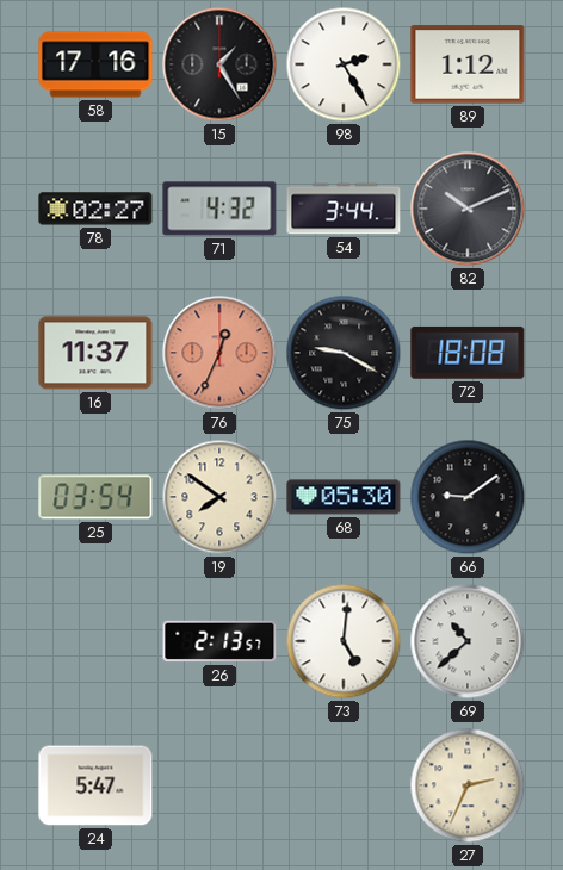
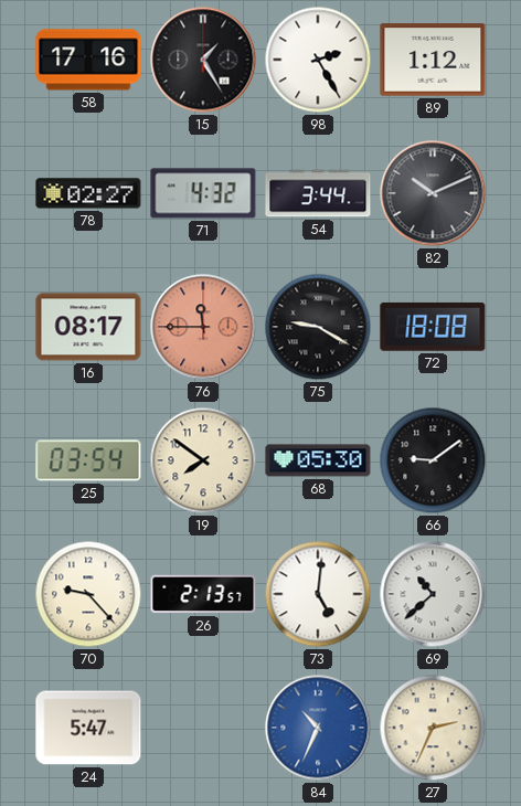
16: 11:37 -> 08:17 (88, 327)
76: 12:34 -> 11:45 (203, 327)
70: none -> 9:23 (88, 594)
84: none -> 10:34 (318, 728)
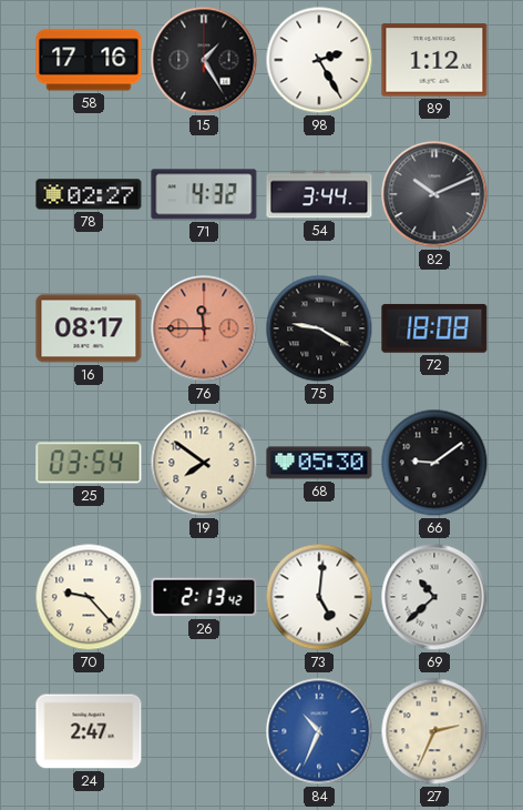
26: 2:13:57 -> 2:13:42 (204, 597)
24: 5:47 -> 2:47 (89, 731)
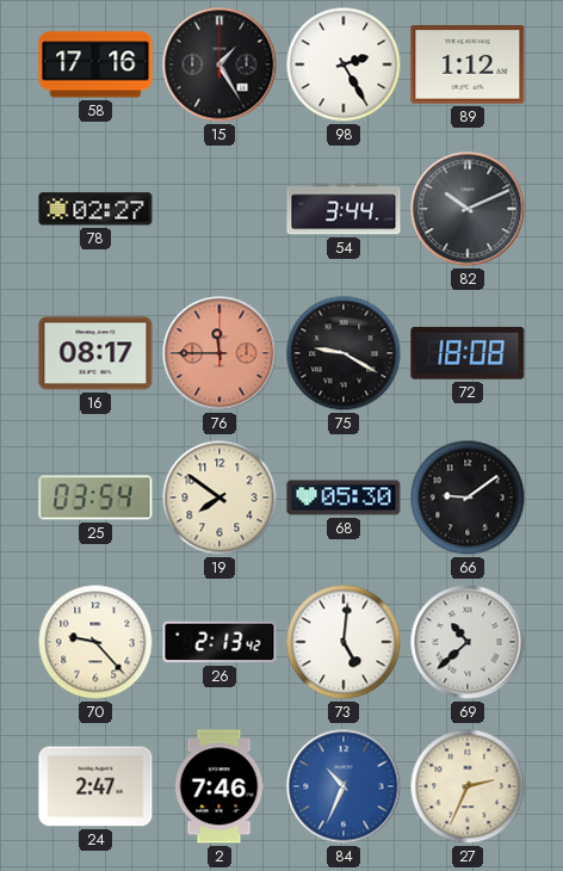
71: 4:32 -> none (204, 194)
2: none -> 7:46 (219, 786)
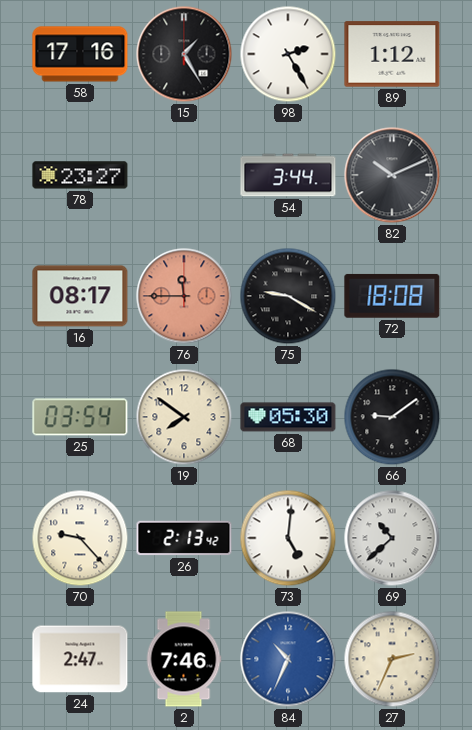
78: 02:27 -> 23:27 (80, 175)
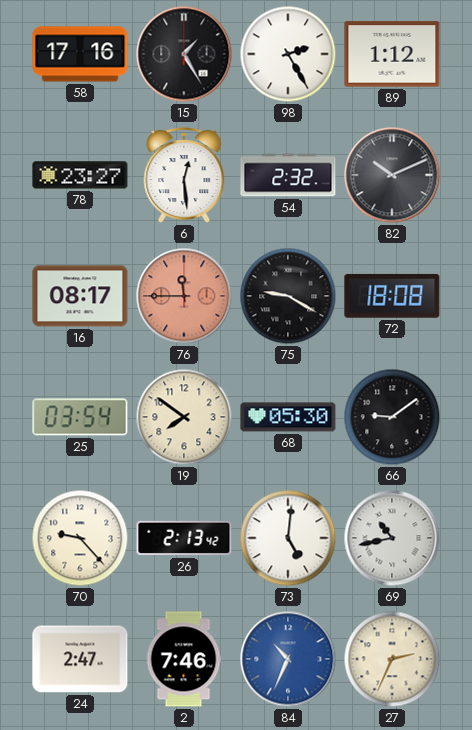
6: none -> 12:29 (184, 176)
54: 3:44 -> 2:32 (288, 175)
69: 10:38 -> 10:43 (392, 538)
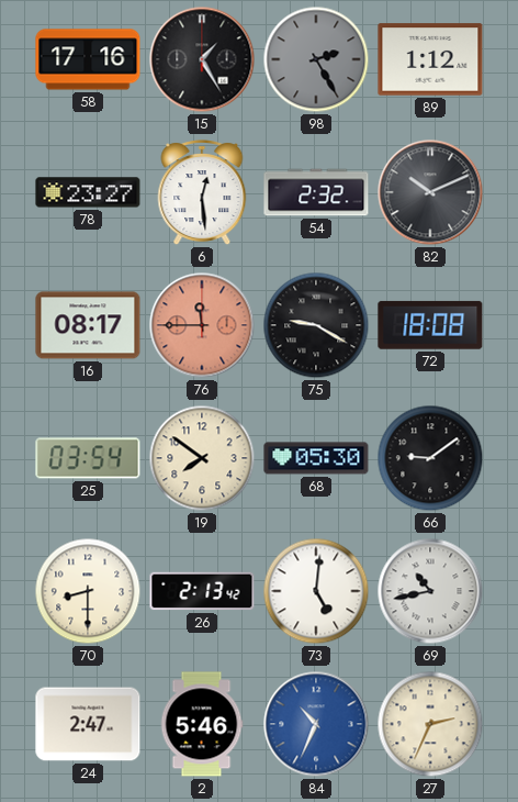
98 dial: white -> grey (316, 59)
70: 9:23 -> 8:30 (88, 591)
2: 7:46 -> 5:46 (202, 724)
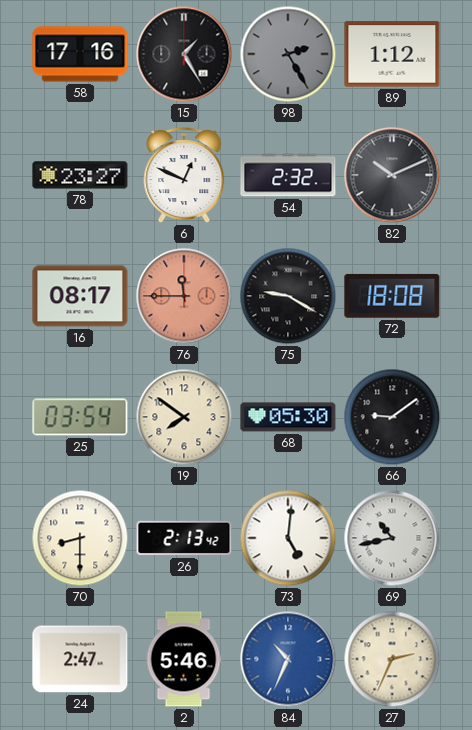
6: 12:29 -> 12:49 (184, 176)
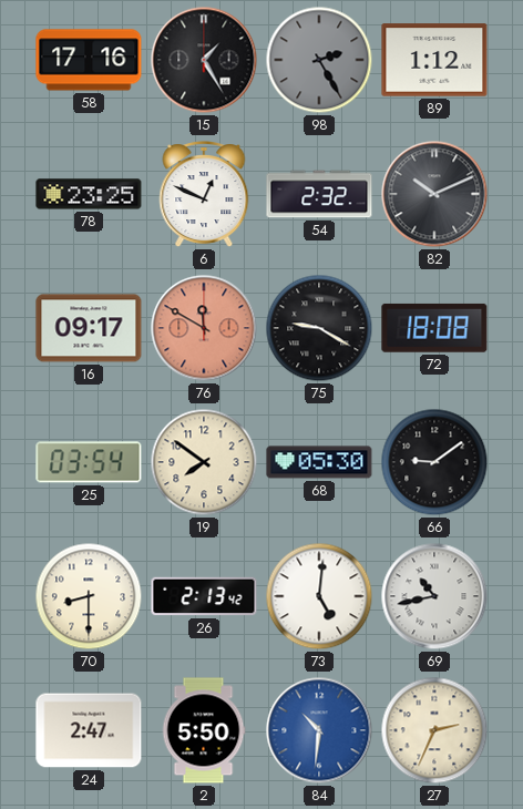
78: 23:27 -> 23:25 (89, 194)
16: 08:17 -> 09:17 (89, 328)
76: 11:45 -> 11:50 (204, 328)
2: 5:46 -> 5:50 (204, 730)
84: 10:34 -> 10:31 (319, 730)
